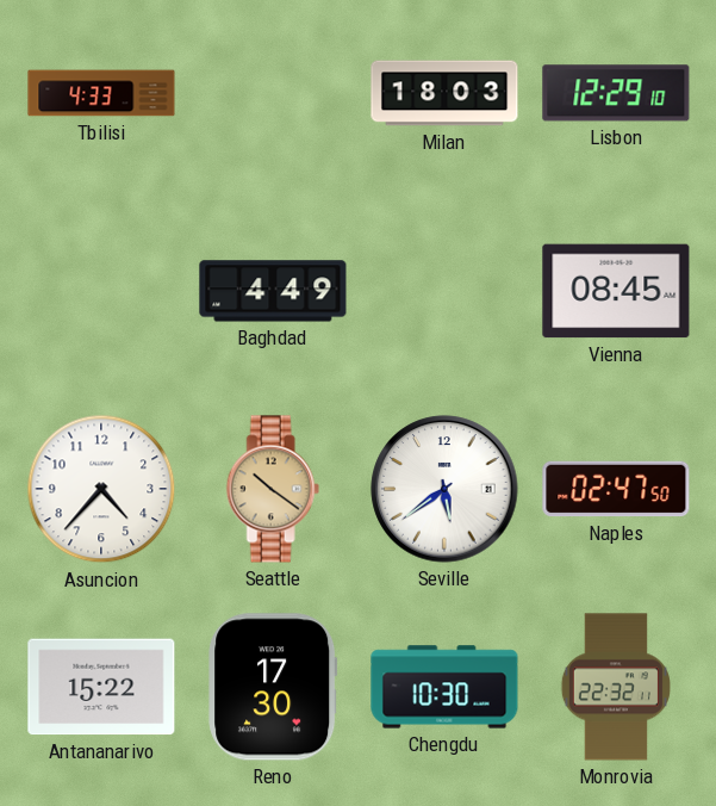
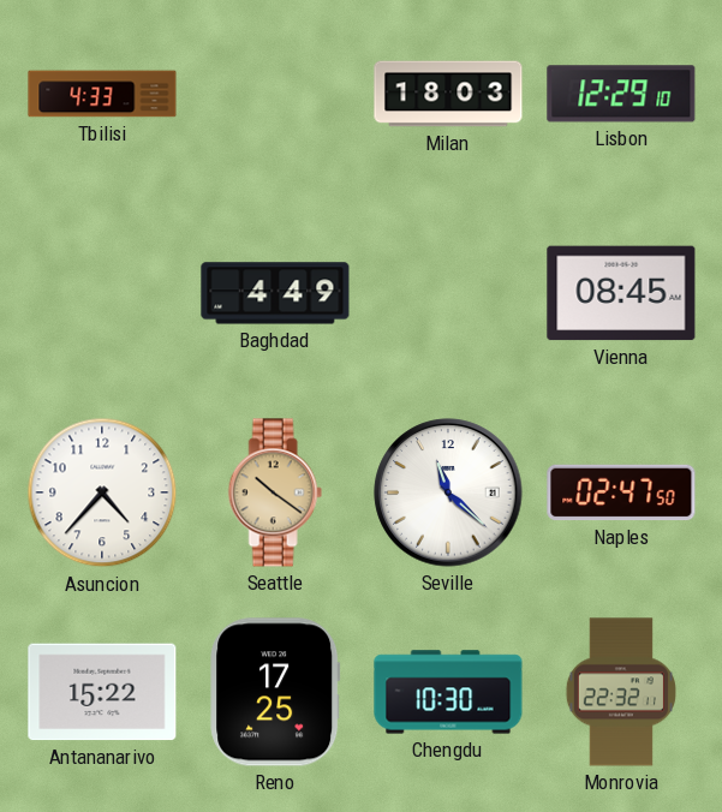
Seville: 5:39 -> 11:22 (448, 492)
Reno: 17:30 -> 17:25 (275, 692)
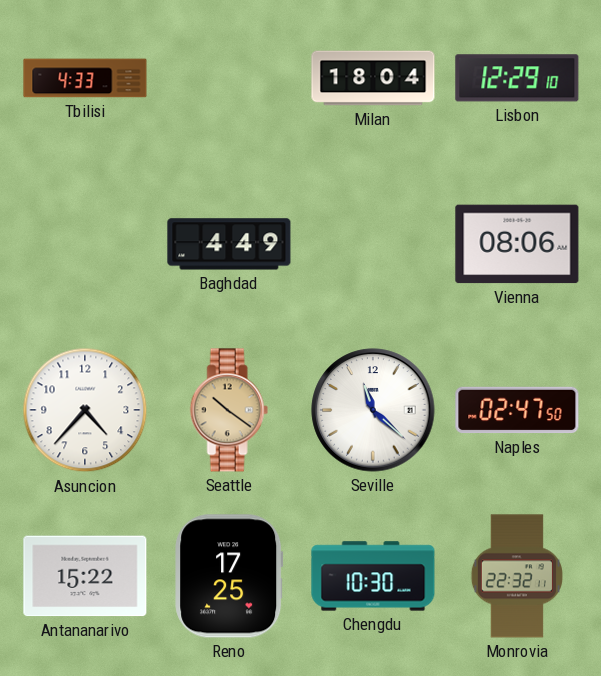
Milan: 18:03 -> 18:04 (373, 78)
Vienna: 08:45 -> 08:06 (517, 244)
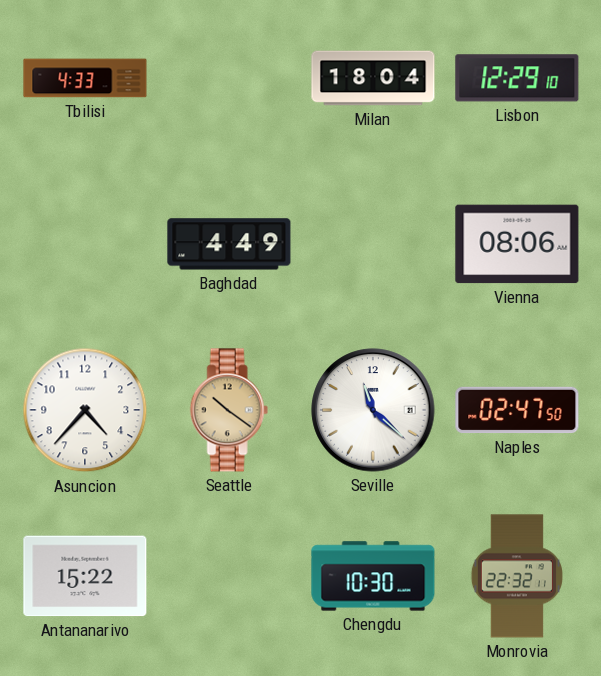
Reno: 17:25 -> none (229, 576)
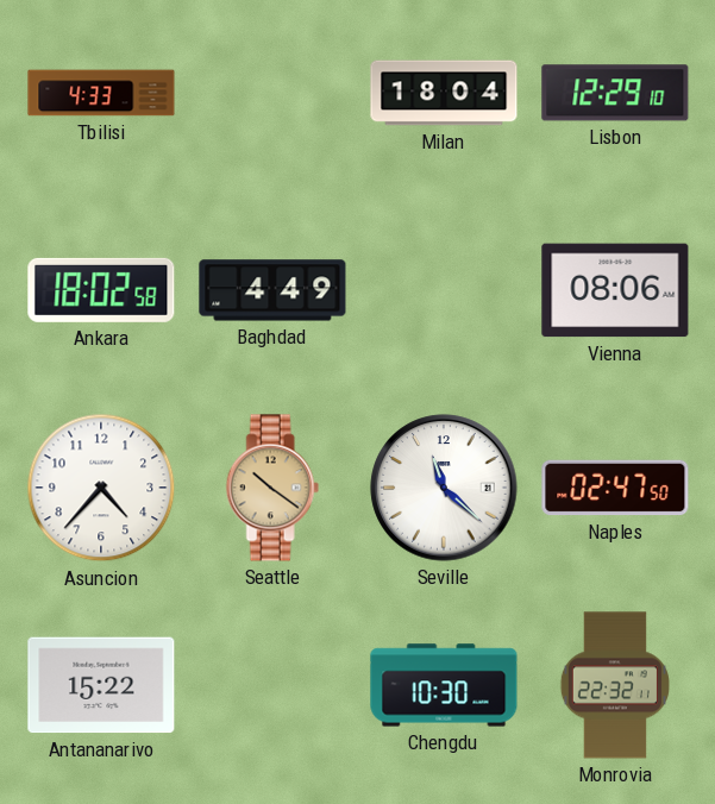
Ankara: none -> 18:02 (101, 290)
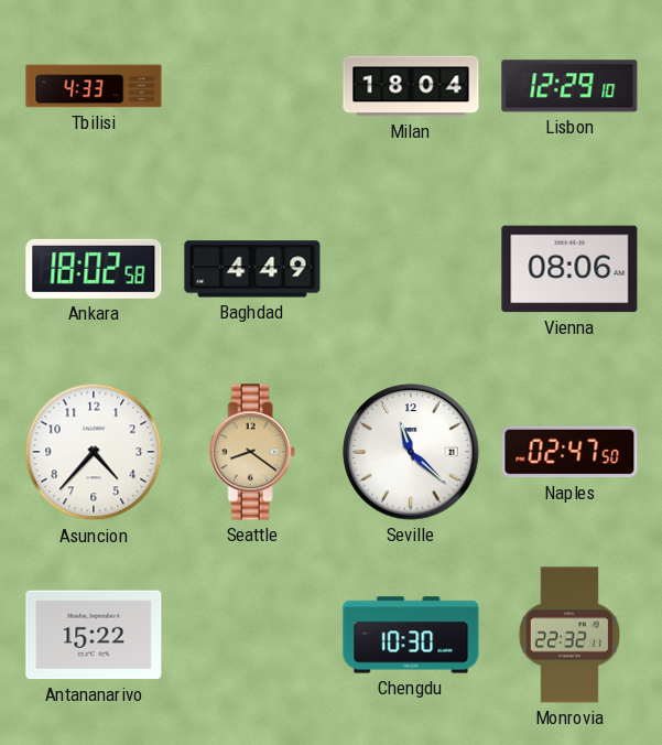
Seattle: 10:21 -> 8:21 (252, 452)
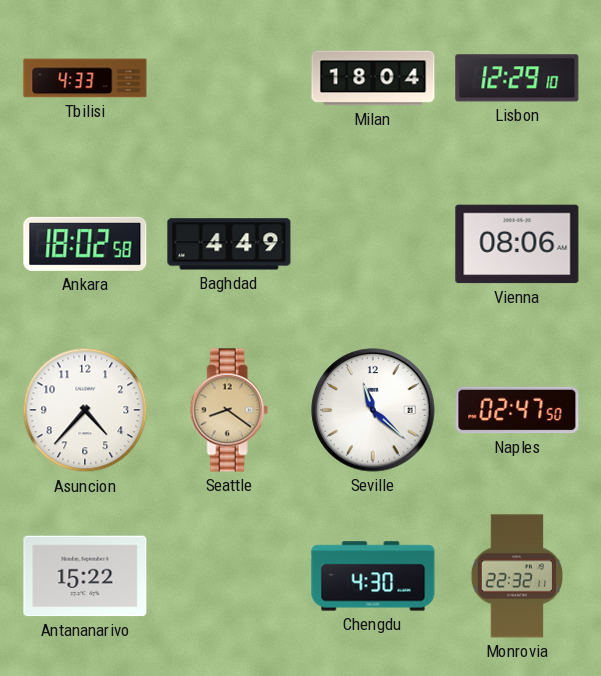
Chengdu: 10:30 -> 4:30 (373, 576)
